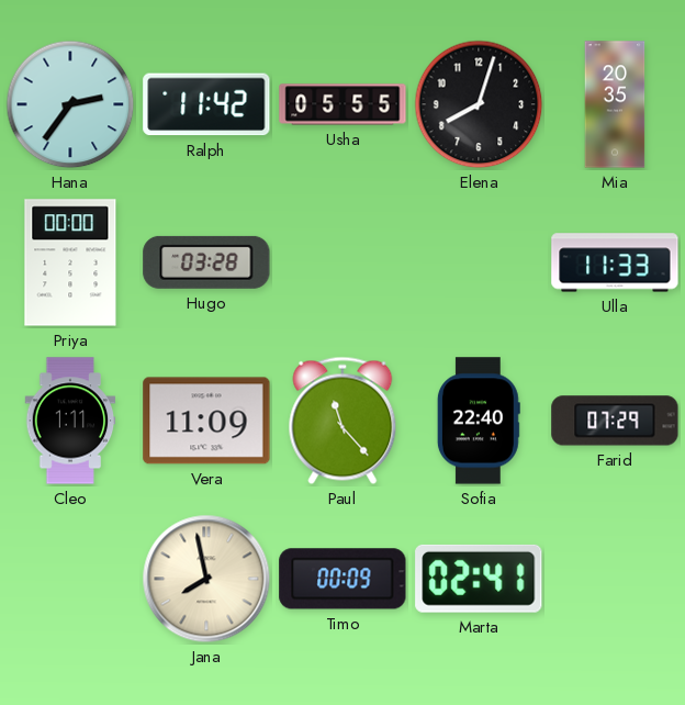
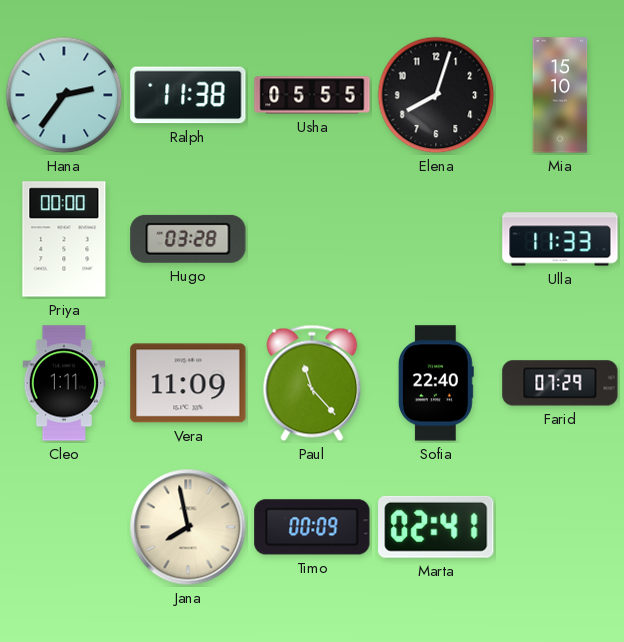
Ralph: 11:42 -> 11:38 (188, 95)
Mia: 20:35 -> 15:10 (560, 95)
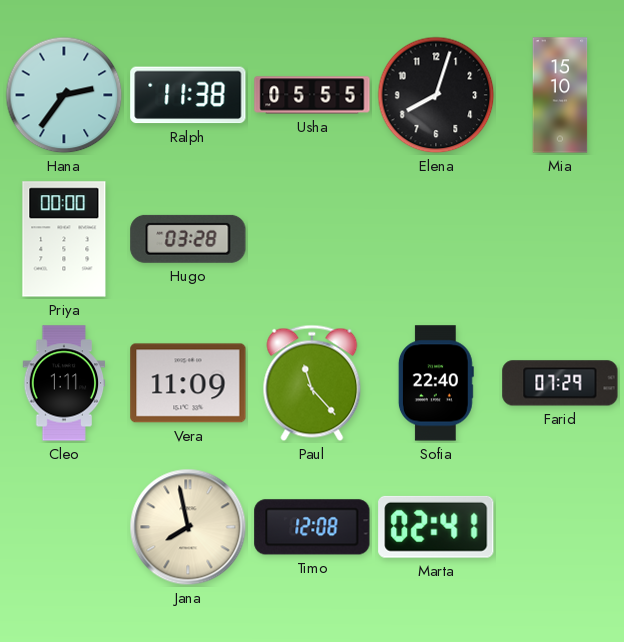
Ulla: 11:33 -> none (560, 239)
Timo: 00:09 -> 12:08 (312, 527)
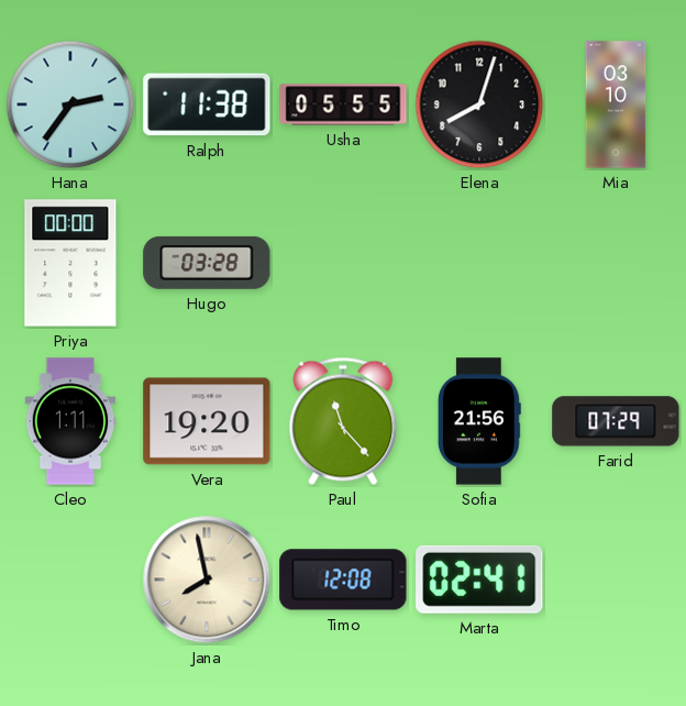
Mia: 15:10 -> 03:10 (616, 104)
Vera: 11:09 -> 19:20 (207, 421)
Sofia: 22:40 -> 21:56 (479, 421)
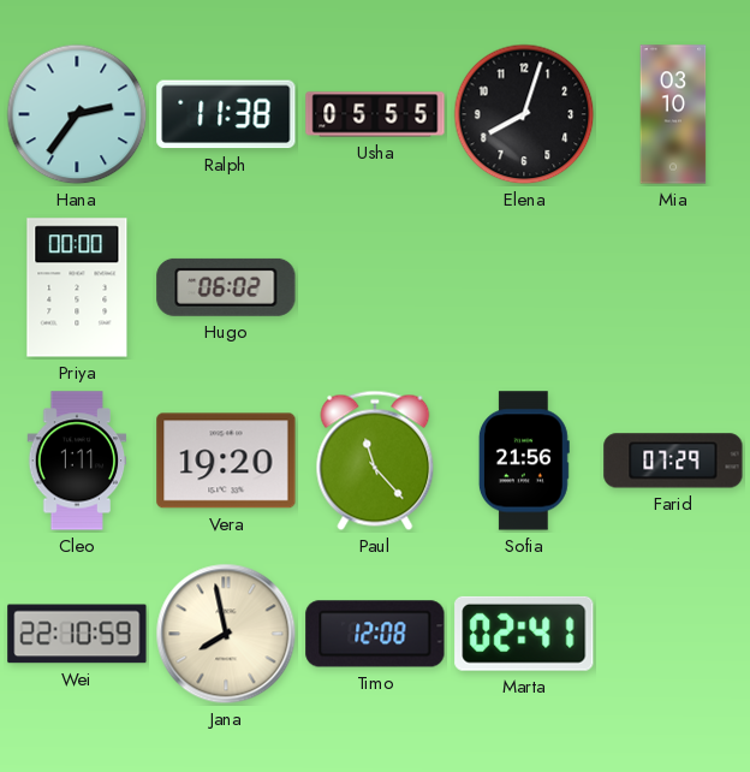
Hugo: 03:28 -> 06:02 (226, 287)
Wei: none -> 22:10 (77, 634)
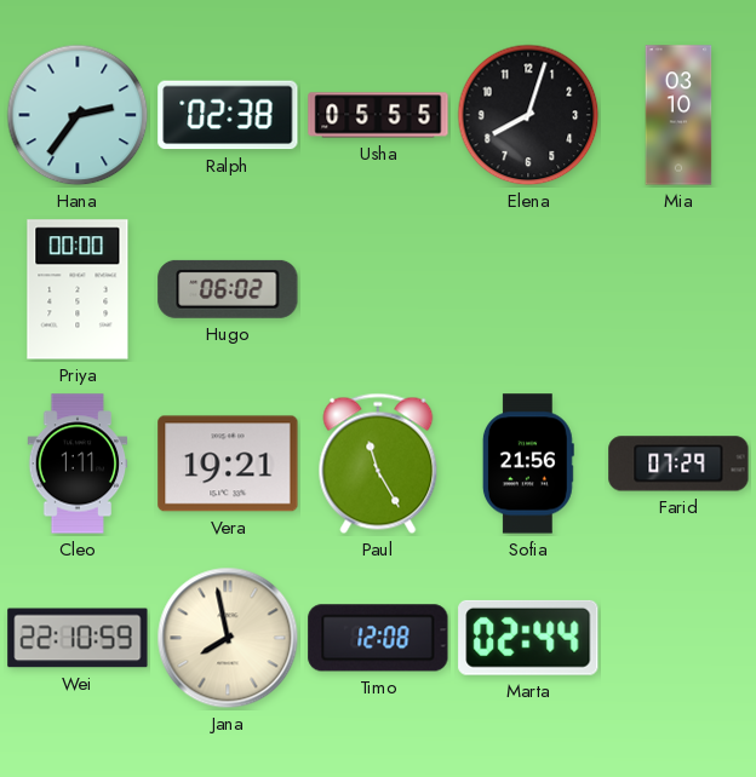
Ralph: 11:38 -> 02:38 (228, 115)
Vera: 19:20 -> 19:21 (228, 464)
Paul: 11:23 -> 11:25 (378, 464)
Marta: 02:41 -> 02:44 (528, 638)
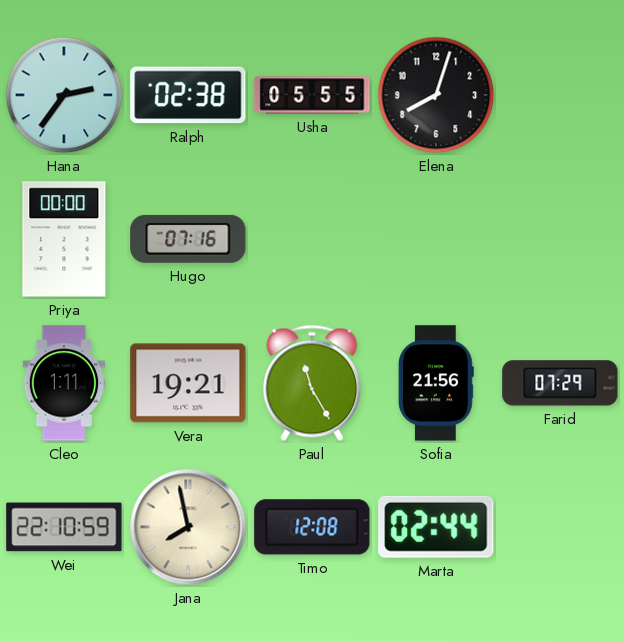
Mia: 03:10 -> none (678, 115)
Hugo: 06:02 -> 07:16 (188, 239)
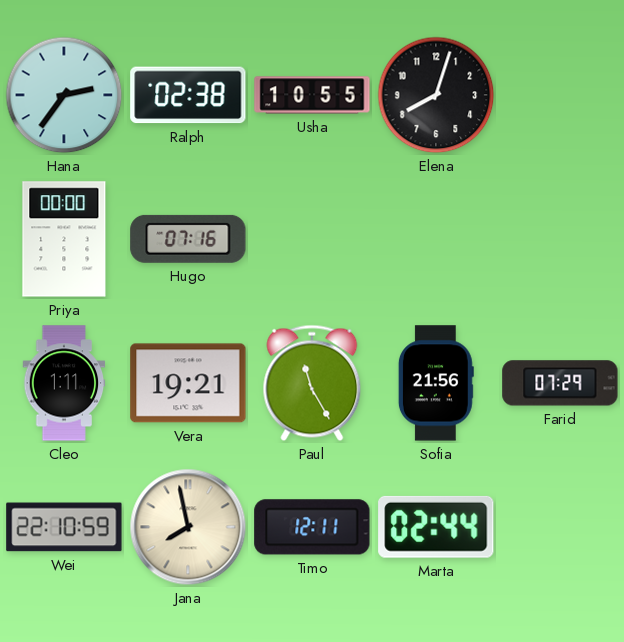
Usha: 05:55 -> 10:55 (312, 95)
Timo: 12:08 -> 12:11 (312, 527)
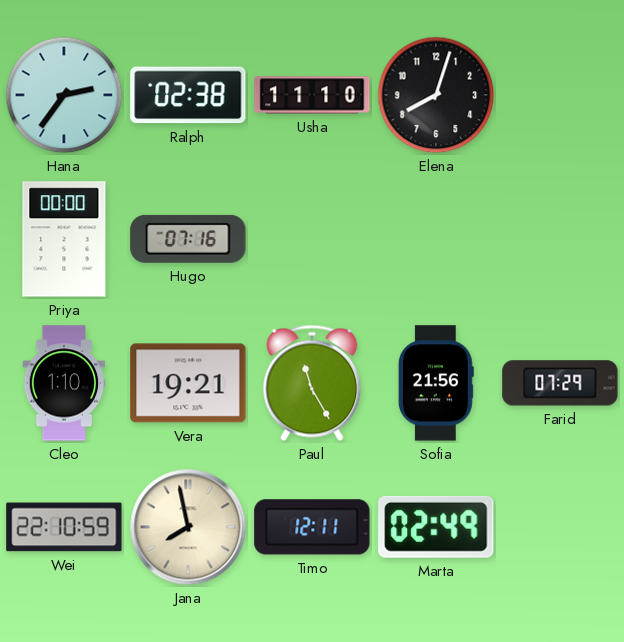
Usha: 10:55 -> 11:10 (312, 95)
Cleo: 1:11 -> 1:10 (64, 383)
Marta: 02:44 -> 02:49 (436, 527)
